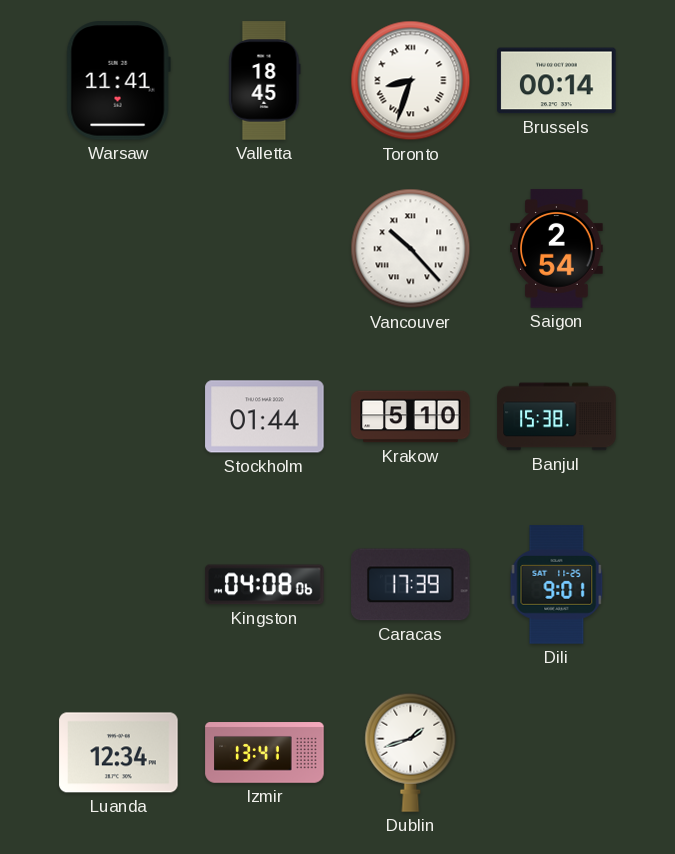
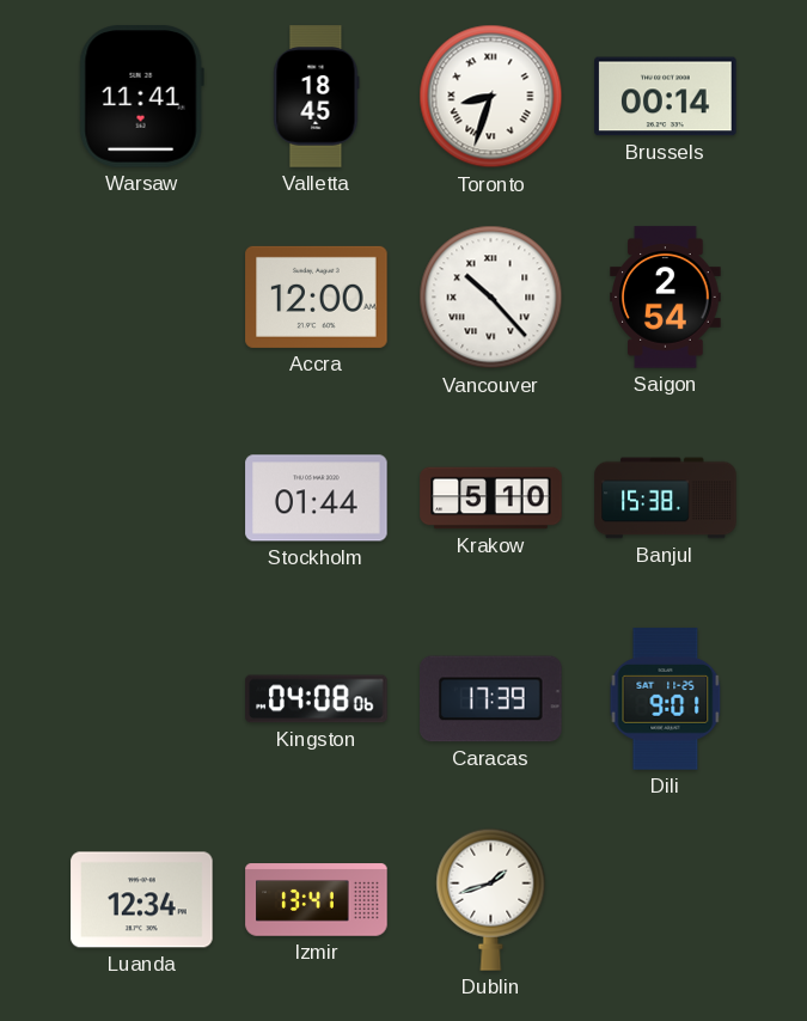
Accra: none -> 12:00 (317, 296)
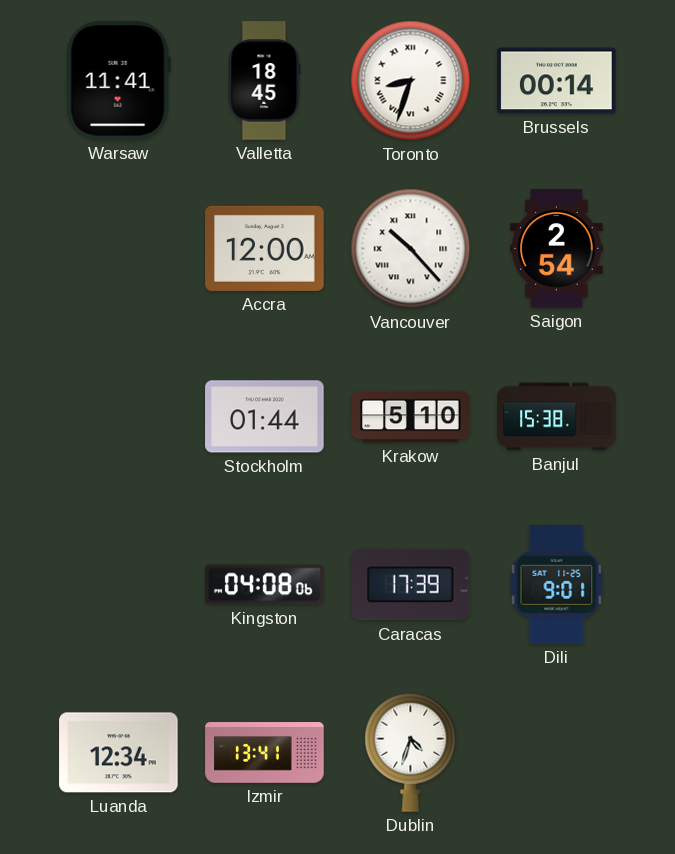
Dublin: 1:42 -> 4:33 (411, 752)
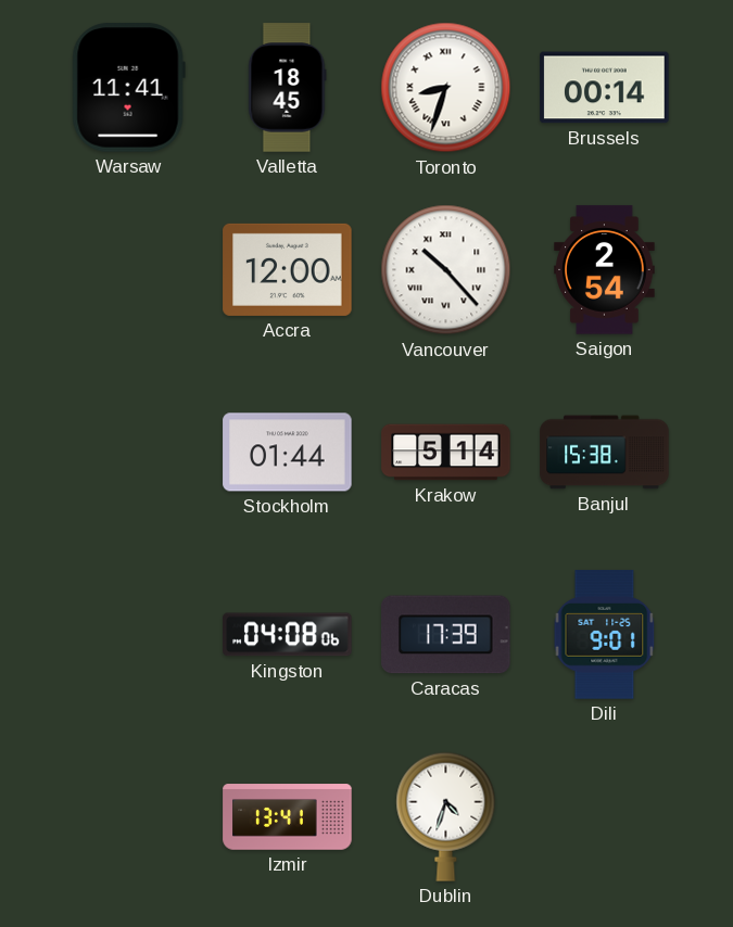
Krakow: 5:10 -> 5:14 (446, 453)
Luanda: 12:34 -> none (119, 753)
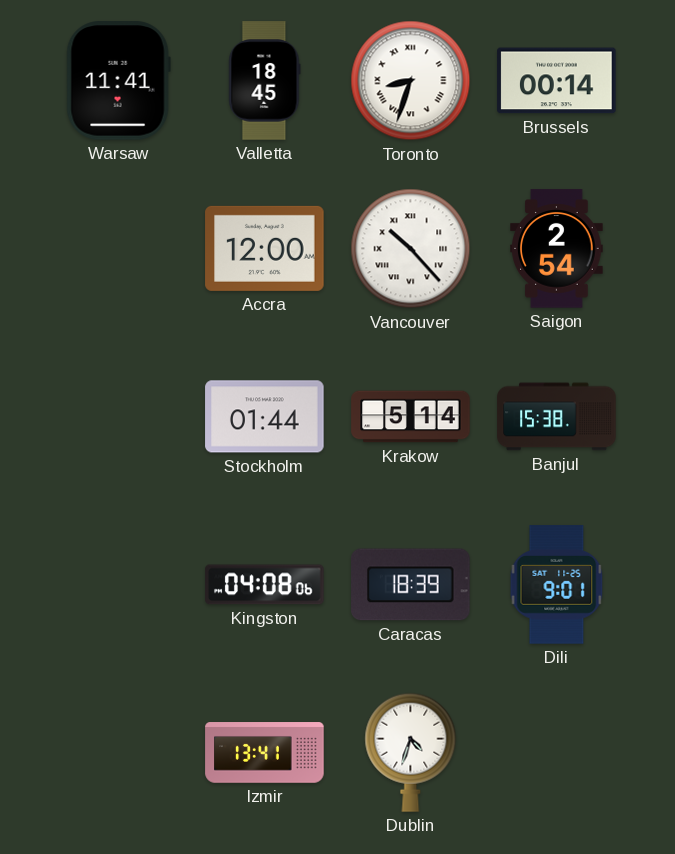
Caracas: 17:39 -> 18:39 (411, 585)
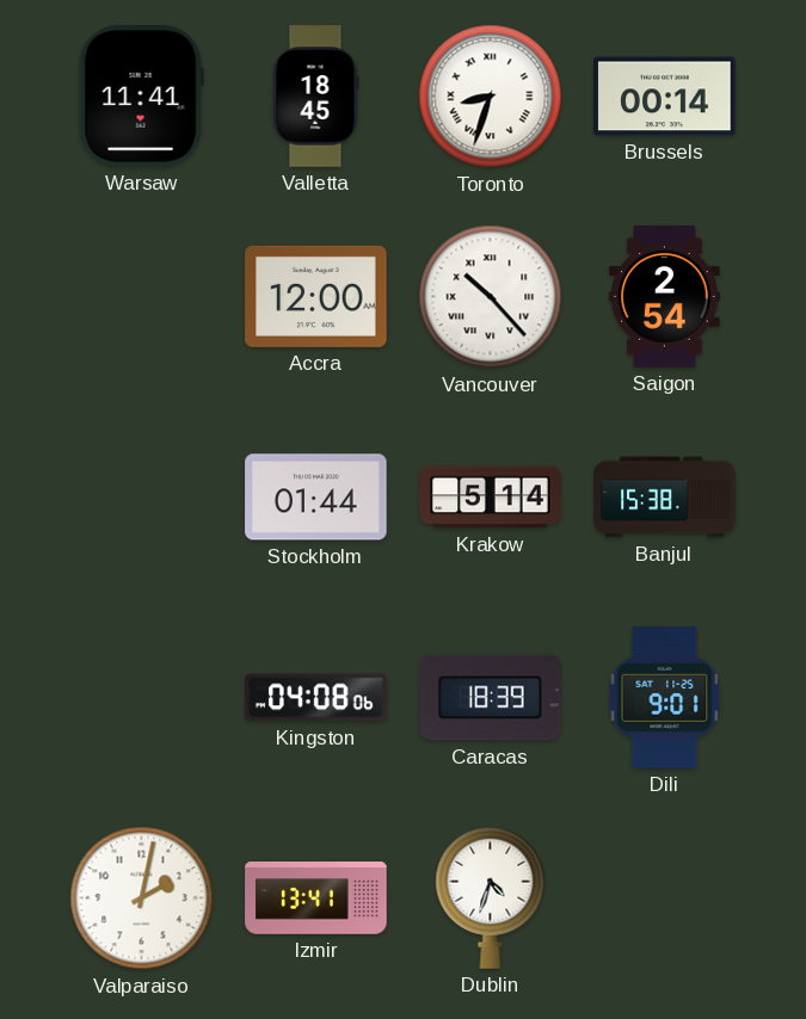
Valparaiso: none -> 2:02 (142, 898)
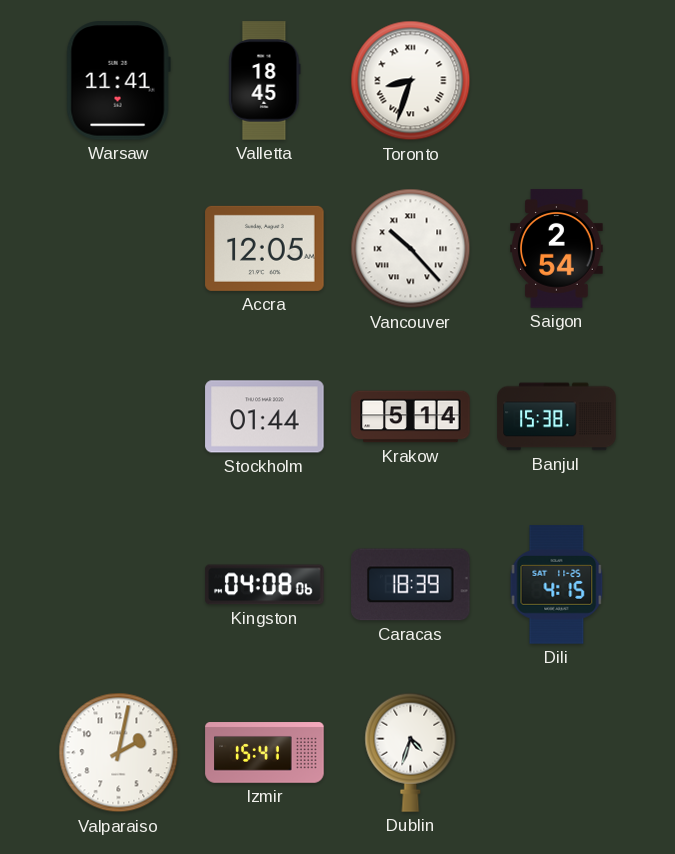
Brussels: 00:14 -> none (665, 97)
Accra: 12:00 -> 12:05 (265, 248)
Dili: 9:01 -> 4:15 (557, 585)
Izmir: 13:41 -> 15:41 (265, 753)
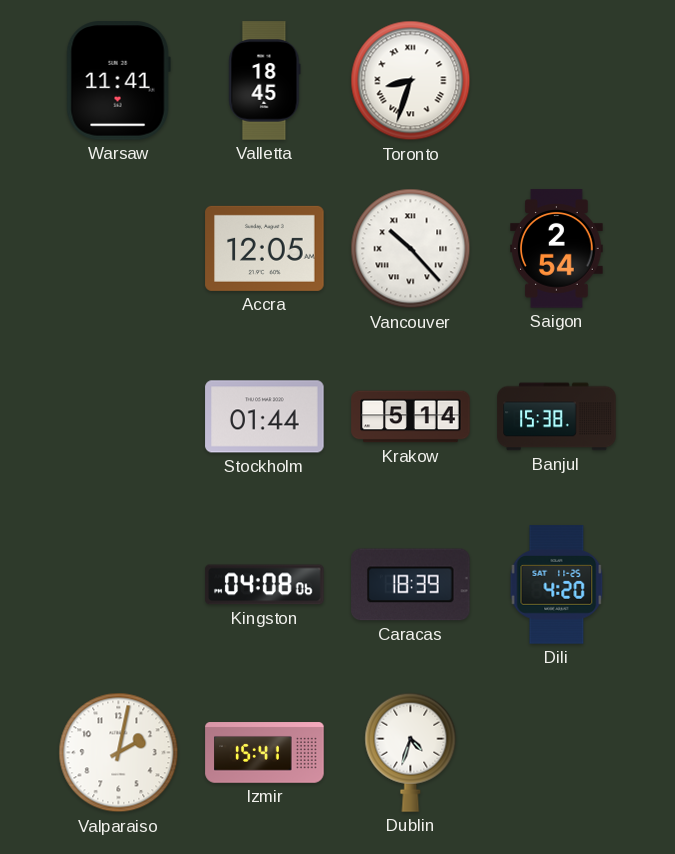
Dili: 4:15 -> 4:20 (557, 585)
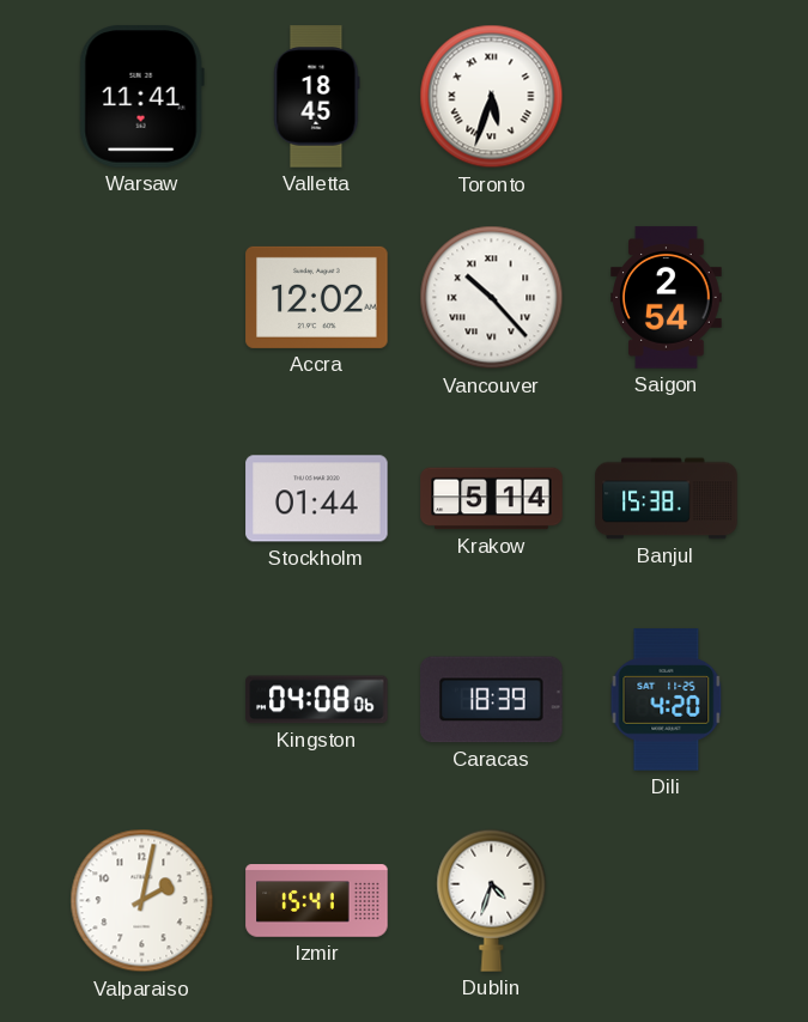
Toronto: 8:33 -> 5:33 (492, 97)
Accra: 12:05 -> 12:02 (317, 297)
